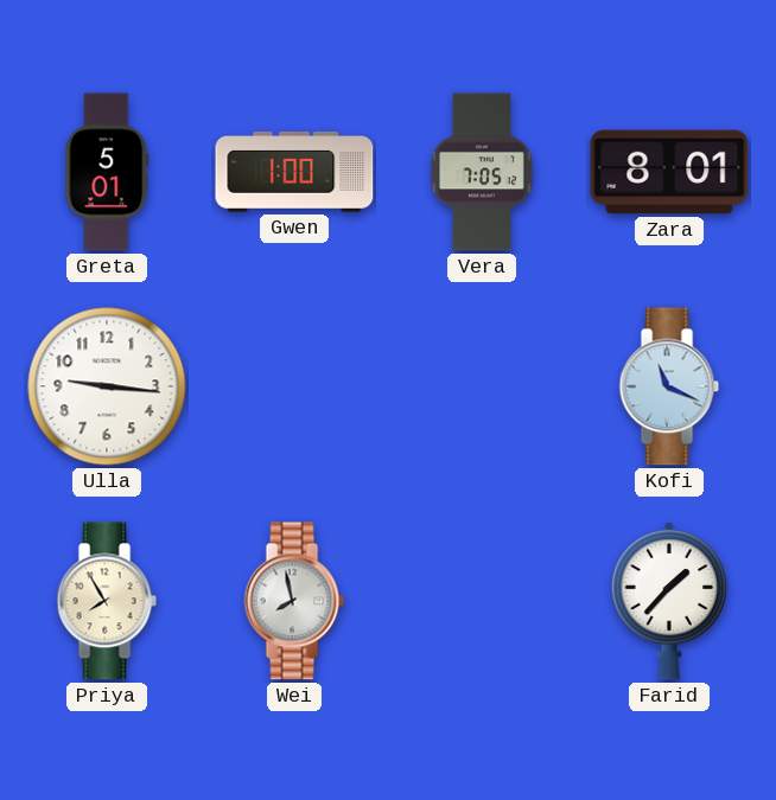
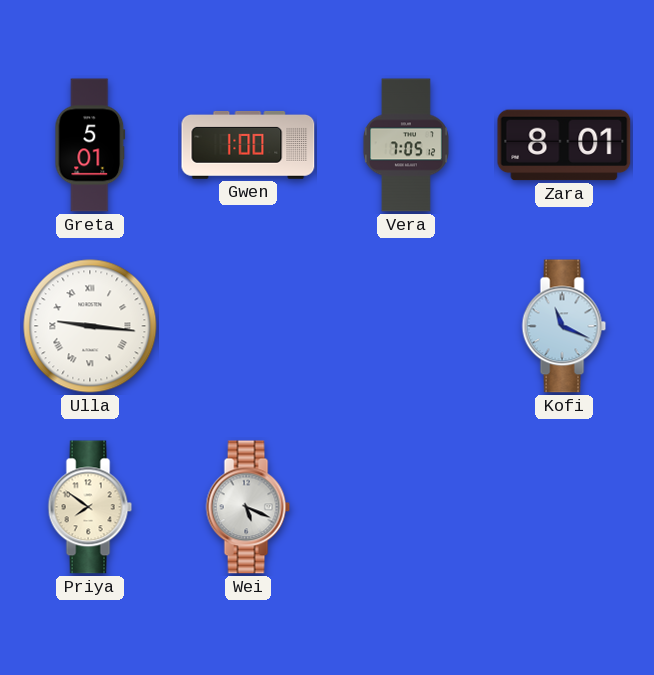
Ulla numerals: Arabic -> Roman (90, 326)
Priya: 7:55 -> 7:51 (90, 507)
Wei: 7:58 -> 5:19 (248, 507)
Farid: 1:37 -> none (669, 601)
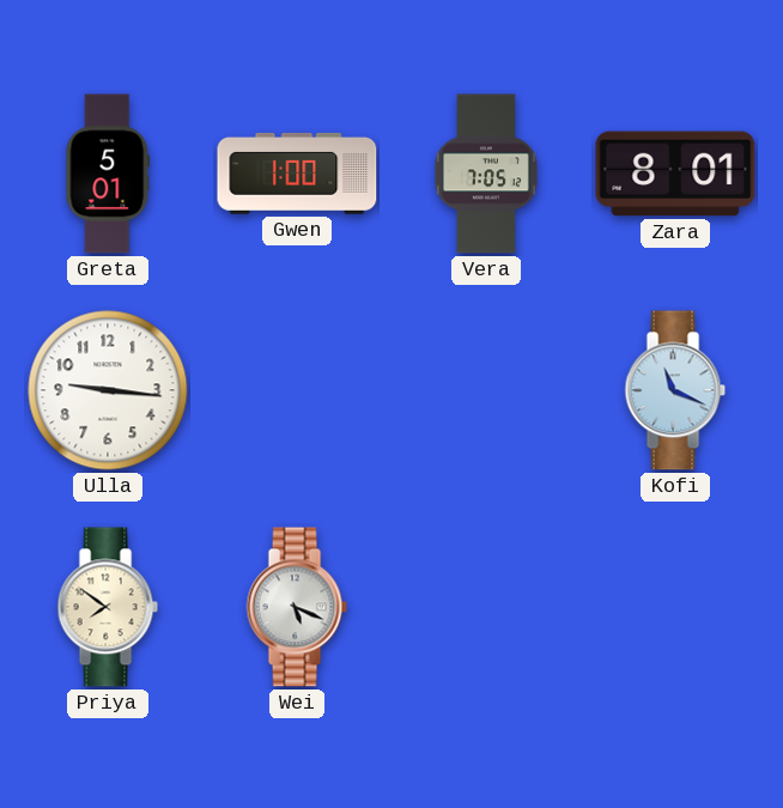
Ulla numerals: Roman -> Arabic (108, 390)
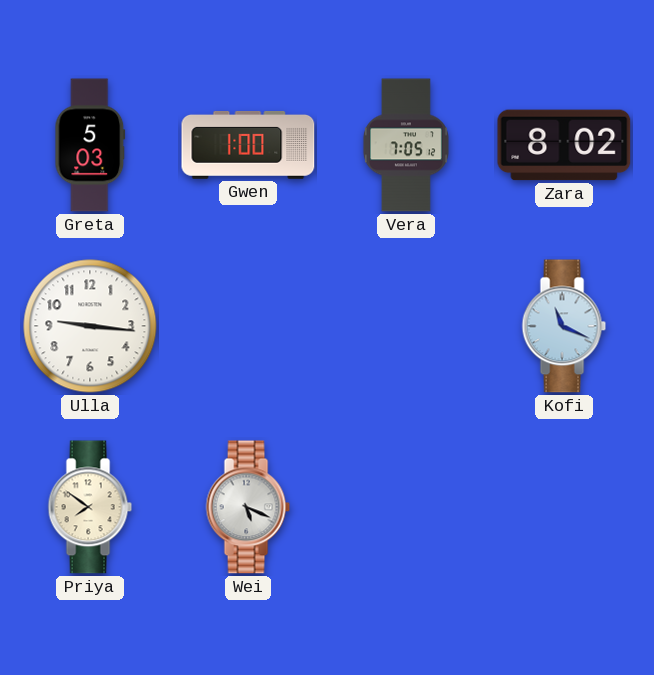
Greta: 5:01 -> 5:03 (90, 145)
Zara: 8:01 -> 8:02 (564, 145)
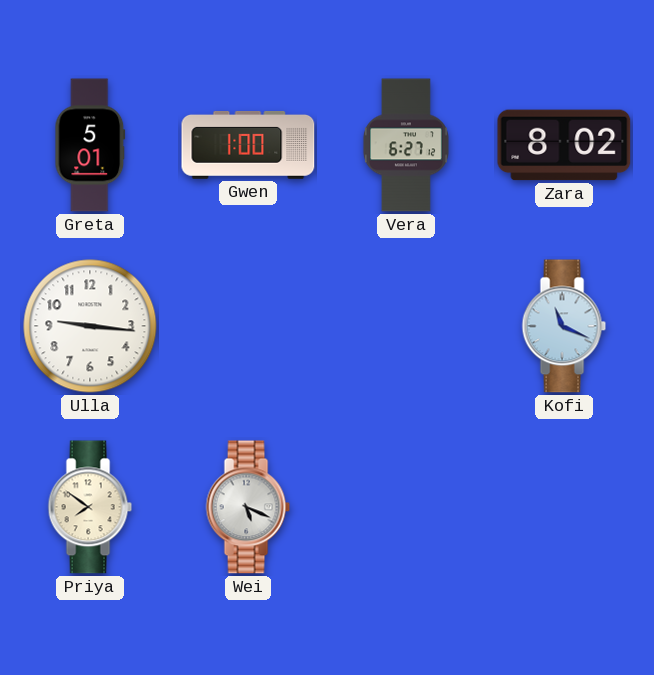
Greta: 5:03 -> 5:01 (90, 145)
Vera: 7:05 -> 6:27 (406, 145)
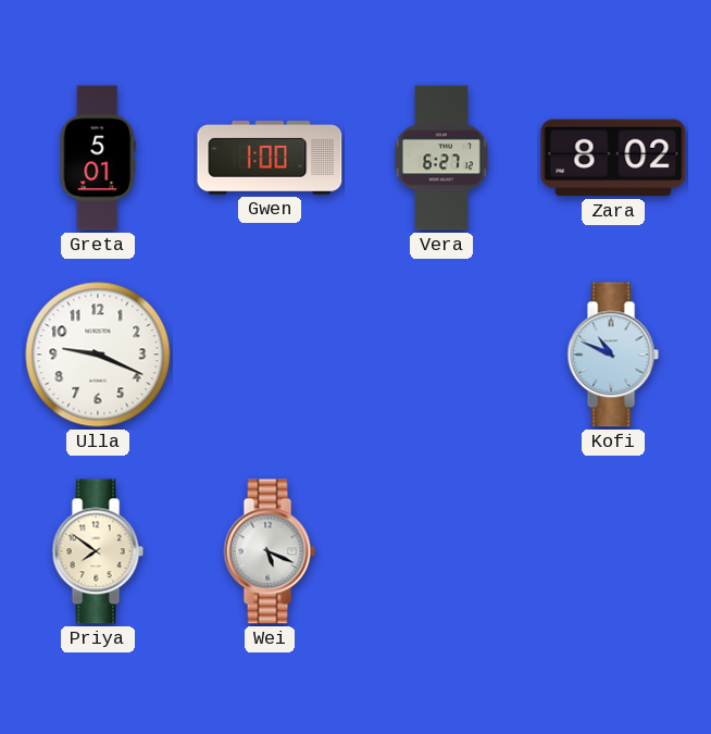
Ulla: 9:16 -> 9:19 (98, 354)
Kofi: 11:19 -> 10:49 (613, 354)
